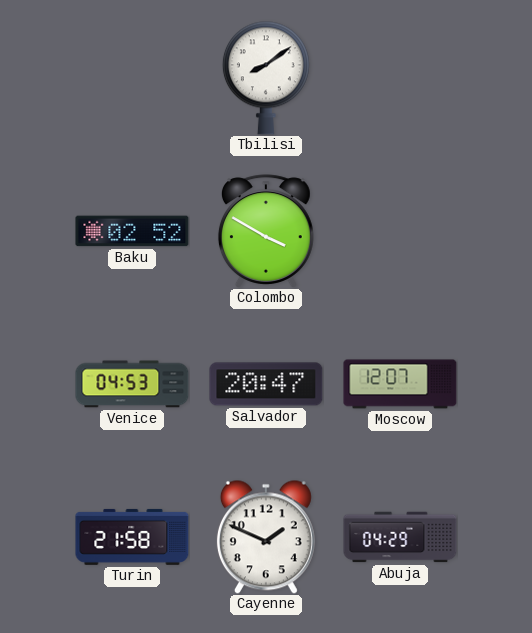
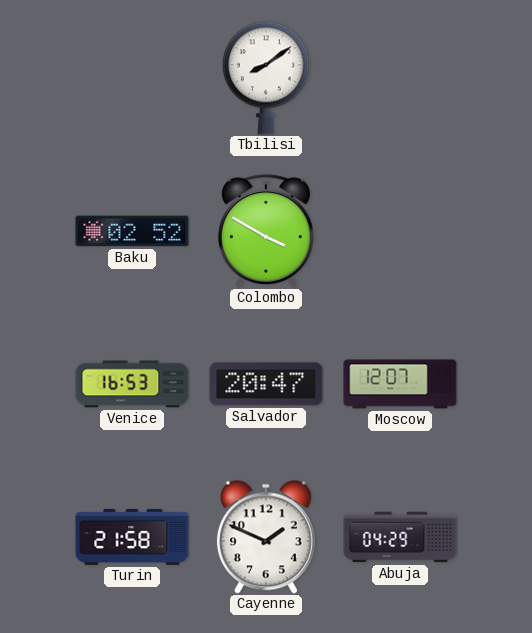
Venice: 04:53 -> 16:53 (132, 384)
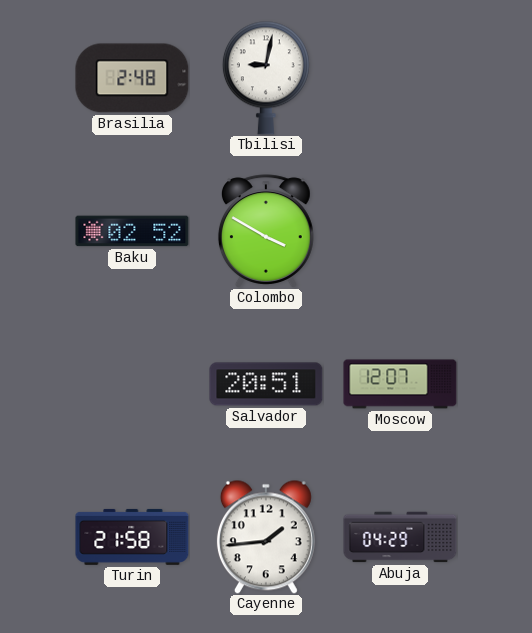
Brasilia: none -> 2:48 (132, 78)
Tbilisi: 8:09 -> 9:02 (266, 78)
Venice: 16:53 -> none (132, 384)
Salvador: 20:47 -> 20:51 (266, 384)
Cayenne: 1:49 -> 1:44 (266, 537)
